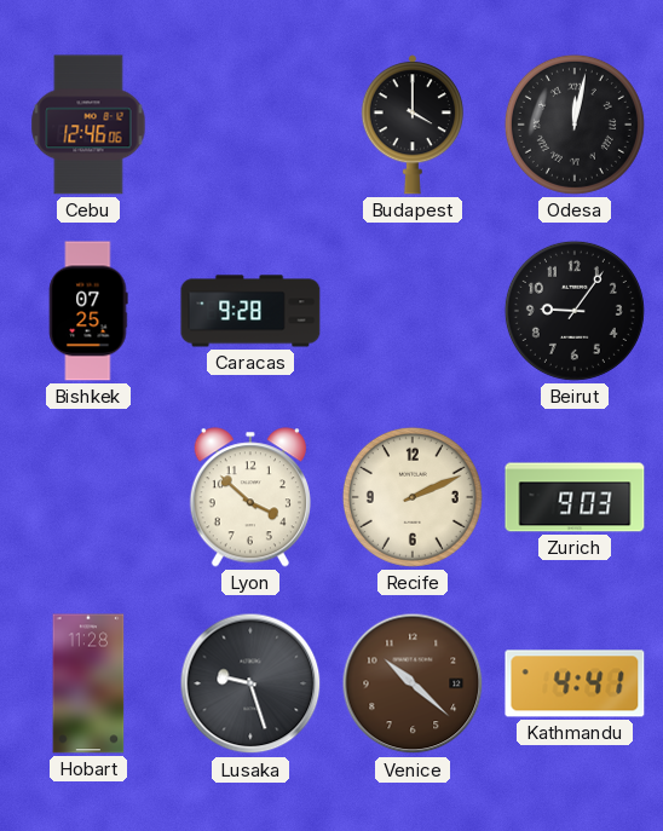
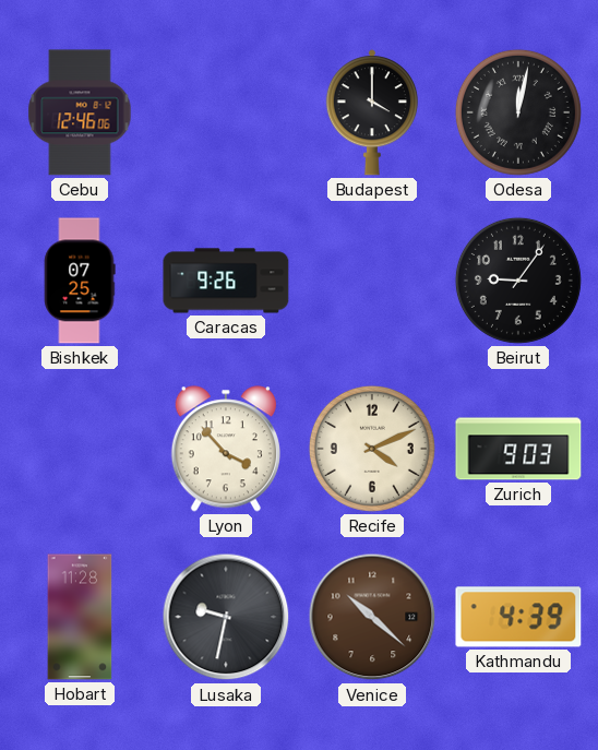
Caracas: 9:28 -> 9:26 (226, 281)
Lyon: 3:52 -> 3:53 (226, 449)
Recife: 2:11 -> 4:11 (372, 449)
Lusaka: 9:27 -> 9:32 (226, 617)
Kathmandu: 4:41 -> 4:39 (518, 617)
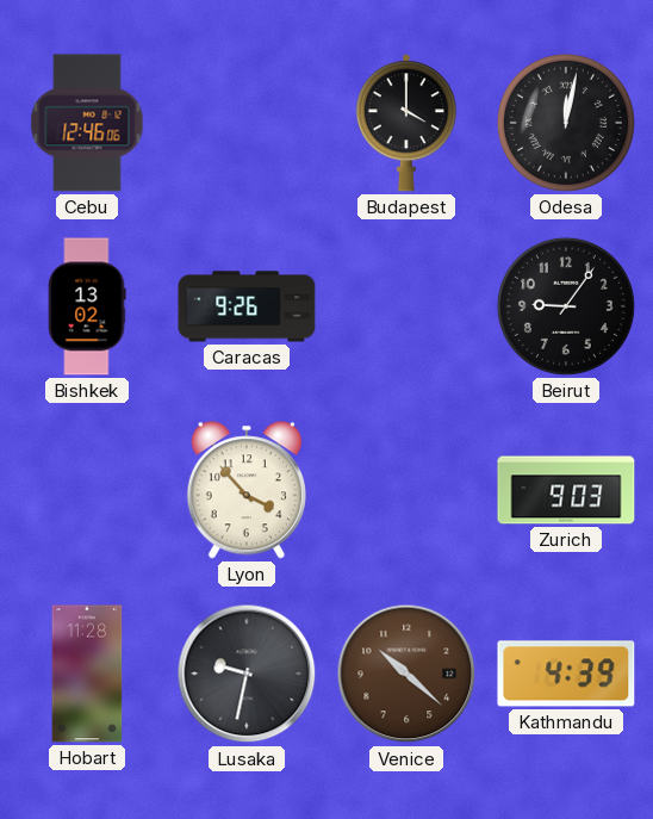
Bishkek: 07:25 -> 13:02 (87, 306)
Recife: 4:11 -> none (372, 449)
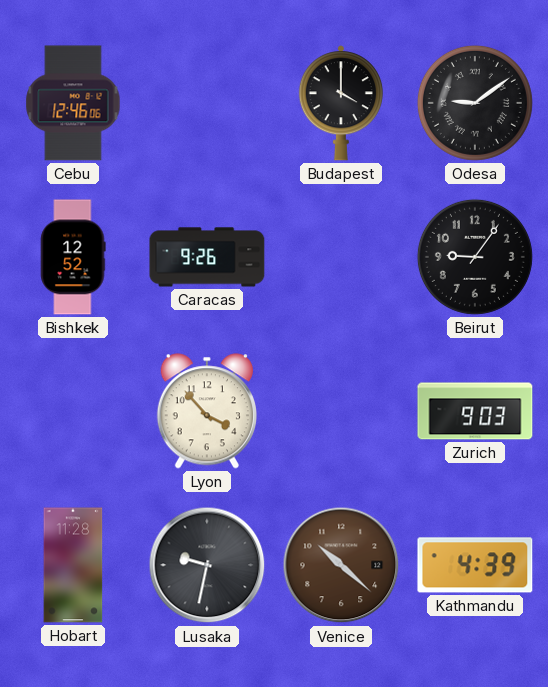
Odesa: 12:02 -> 9:09 (475, 103)
Bishkek: 13:02 -> 12:52 (73, 257)
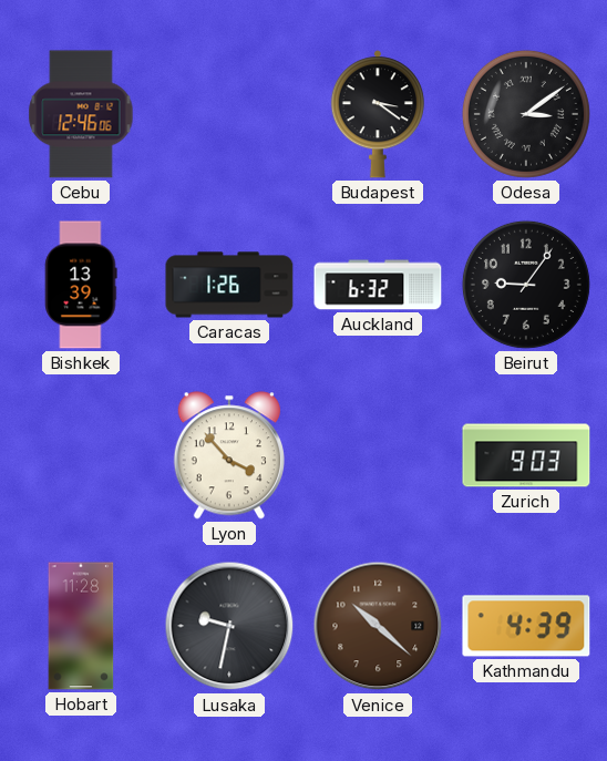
Budapest: 4:00 -> 3:21 (378, 114)
Odesa: 9:09 -> 3:09 (526, 114)
Bishkek: 12:52 -> 13:39 (81, 285)
Caracas: 9:26 -> 1:26 (229, 285)
Auckland: none -> 6:32 (378, 285)
